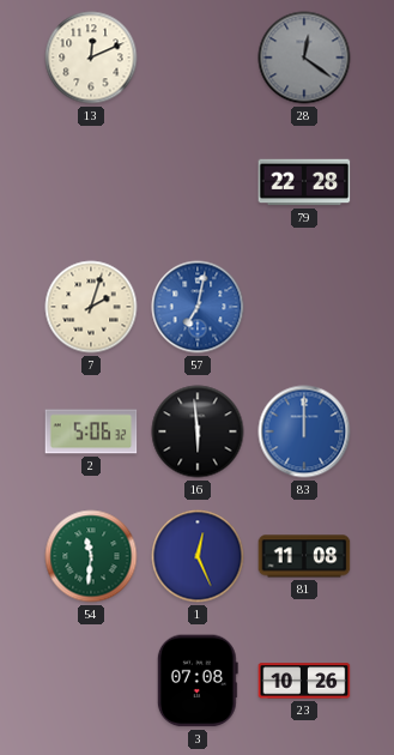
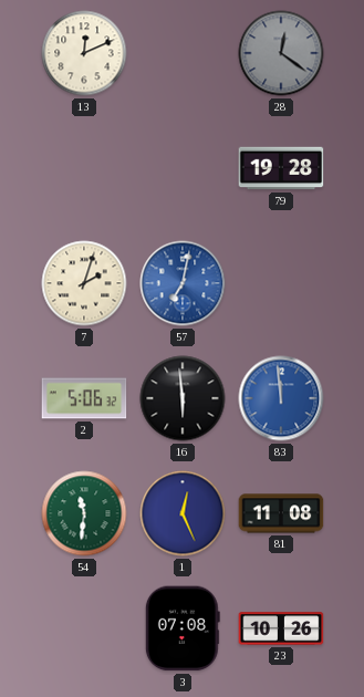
79: 22:28 -> 19:28 (281, 168)
83: 12:00 -> 11:59 (281, 398)
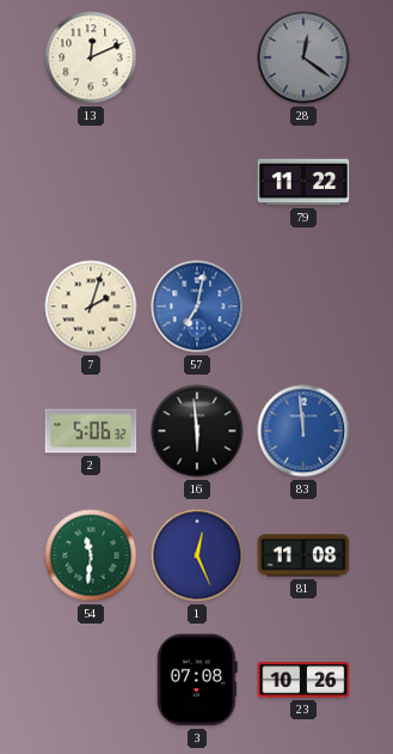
79: 19:28 -> 11:22 (303, 182)
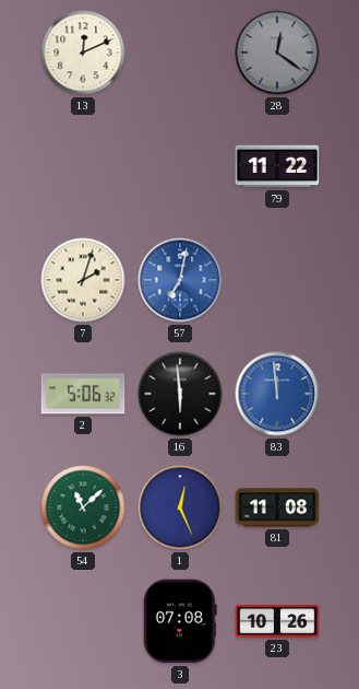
54: 11:31 -> 11:08 (83, 507)
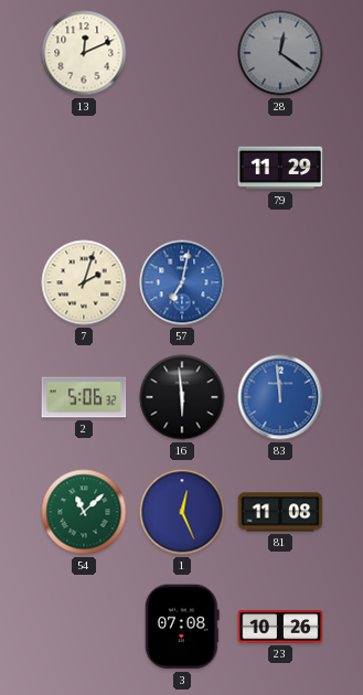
79: 11:22 -> 11:29 (280, 168)
